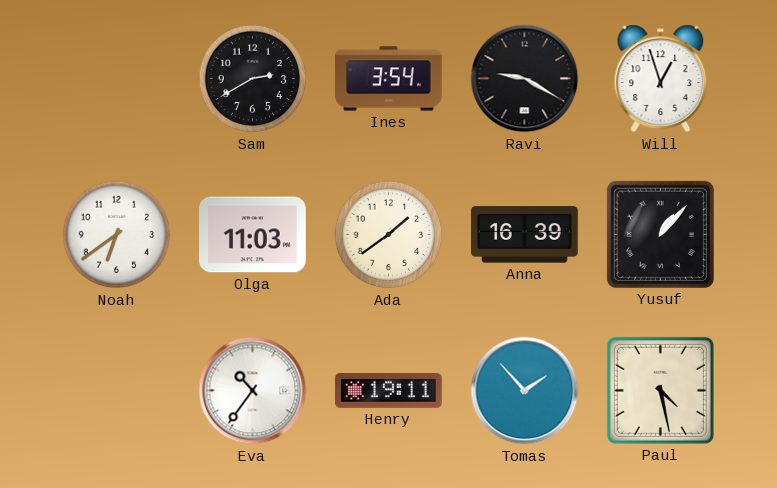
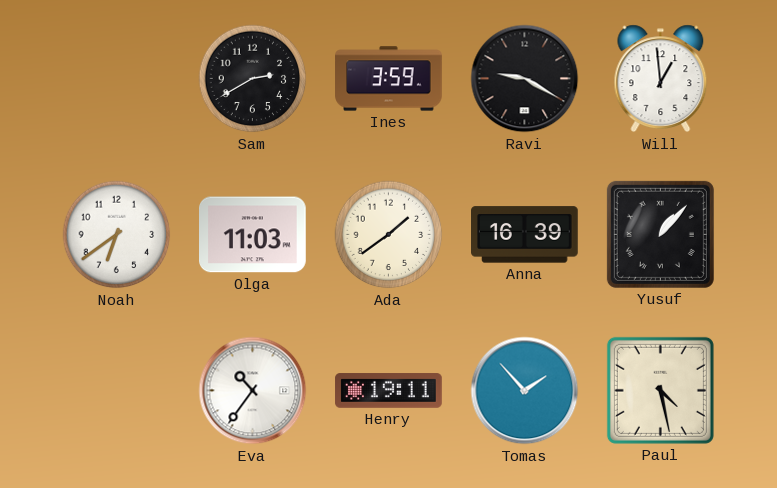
Ines: 3:54 -> 3:59 (389, 79)
Will: 12:57 -> 12:59 (661, 79)
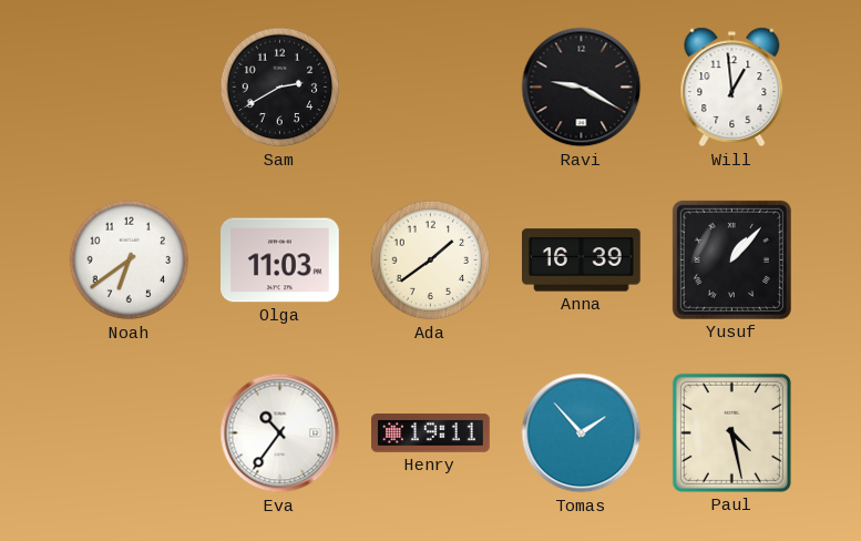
Ines: 3:59 -> none (389, 79)
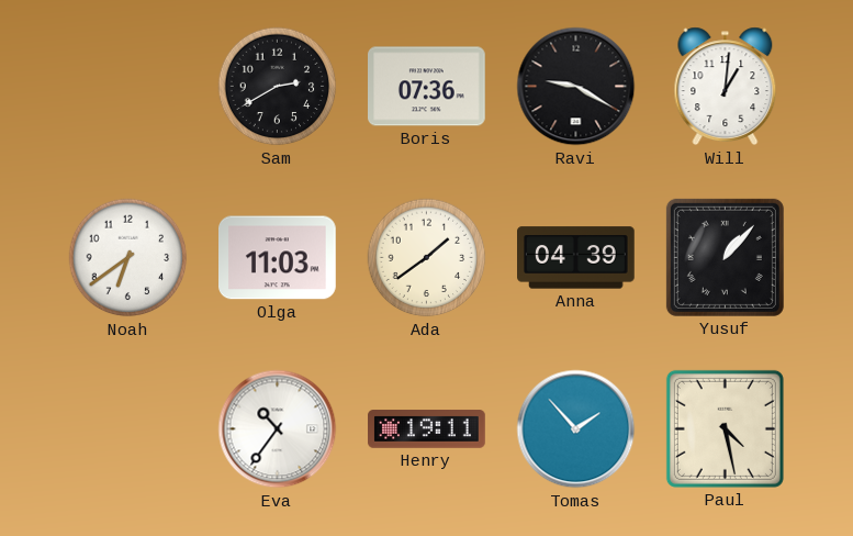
Boris: none -> 07:36 (427, 87)
Will: 12:59 -> 1:01 (726, 87)
Anna: 16:39 -> 04:39 (576, 258)
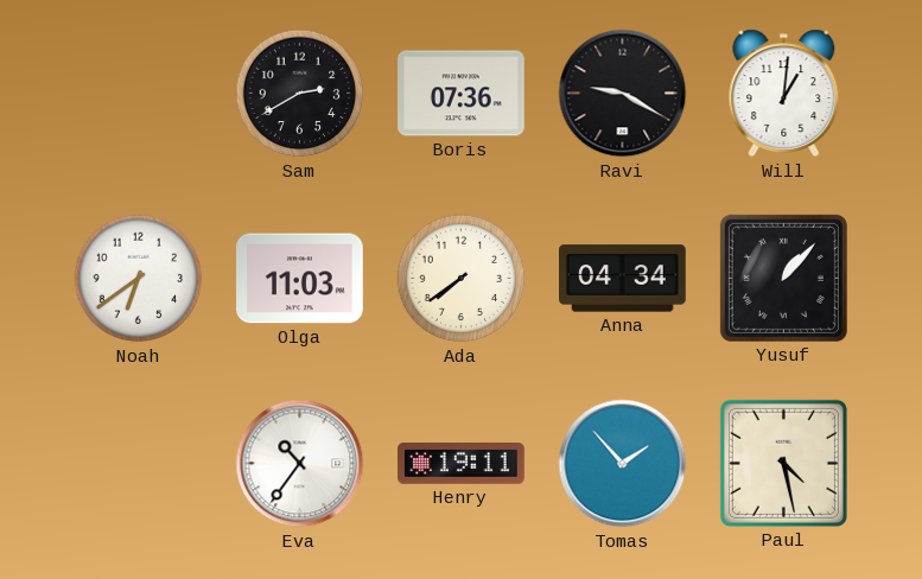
Ada: 1:39 -> 7:39 (462, 279)
Anna: 04:39 -> 04:34 (623, 279)
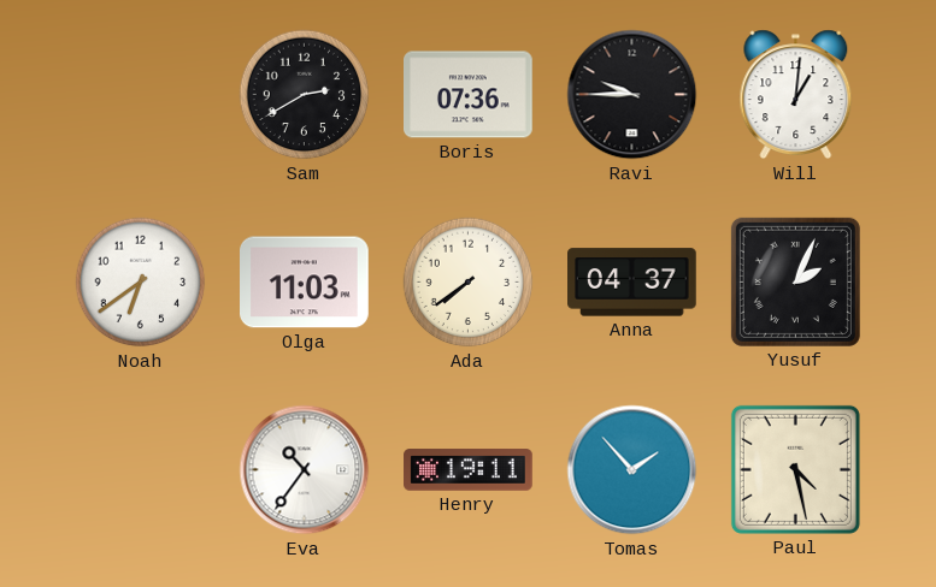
Ravi: 9:20 -> 9:45 (632, 95)
Anna: 04:34 -> 04:37 (632, 283)
Yusuf: 1:07 -> 2:04 (795, 281)
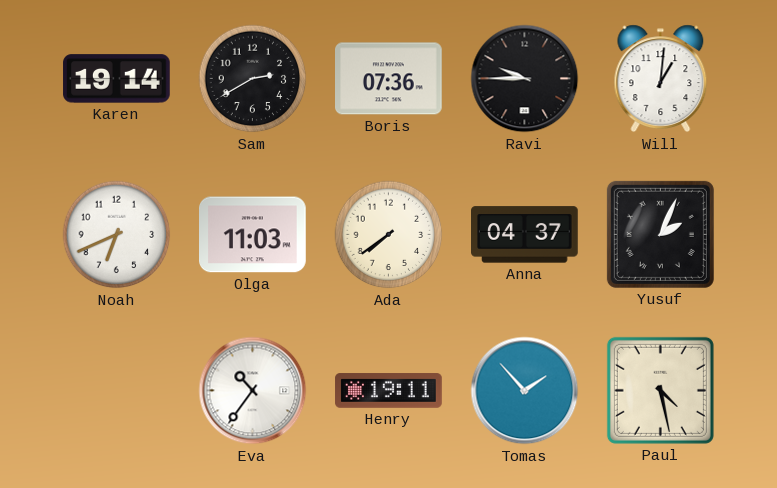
Karen: none -> 19:14 (117, 79)
Noah: 6:39 -> 6:41 (117, 235)
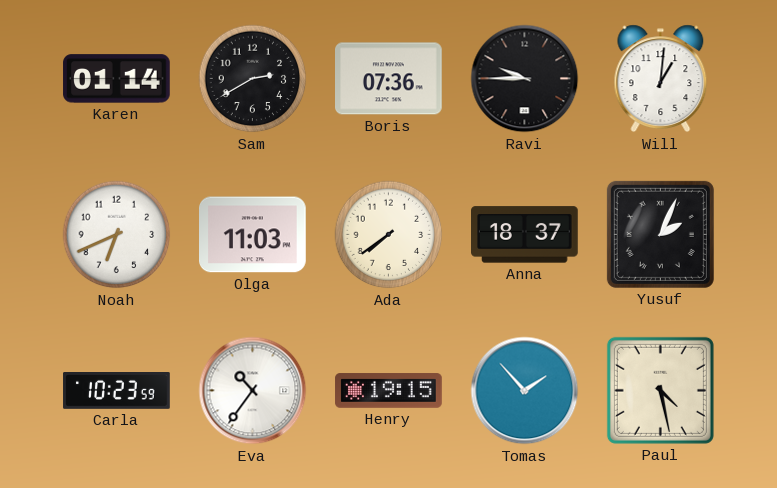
Karen: 19:14 -> 01:14 (117, 79)
Anna: 04:37 -> 18:37 (525, 235)
Carla: none -> 10:23 (117, 391)
Henry: 19:11 -> 19:15 (389, 391)
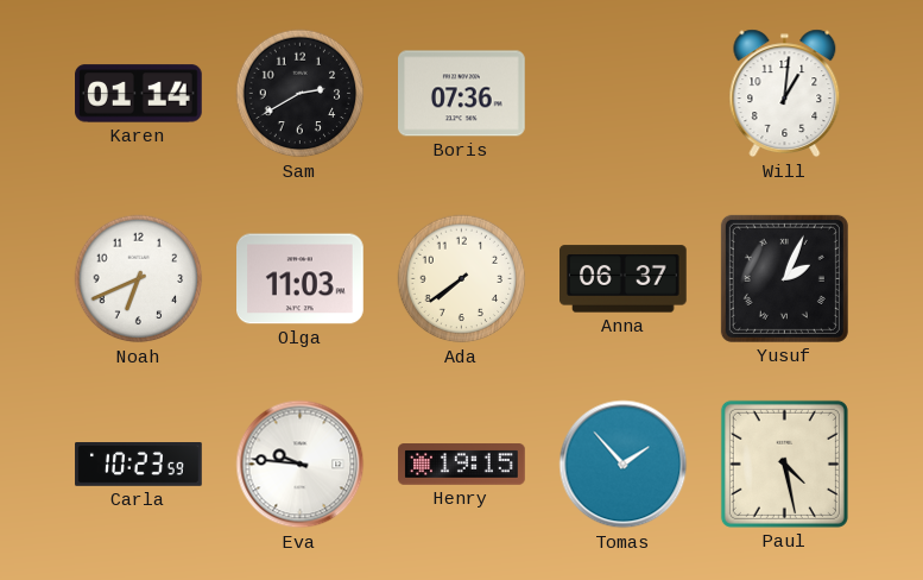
Ravi: 9:45 -> none (525, 79)
Anna: 18:37 -> 06:37 (624, 279)
Eva: 10:36 -> 9:46 (301, 465)
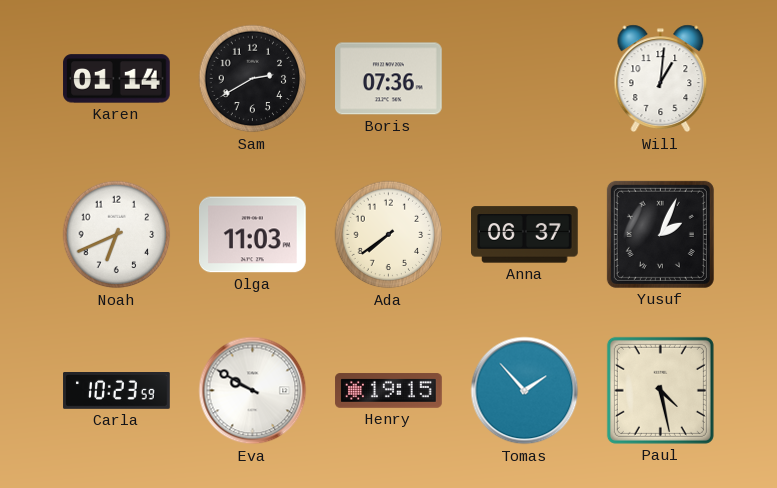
Eva: 9:46 -> 9:50 (253, 391)
